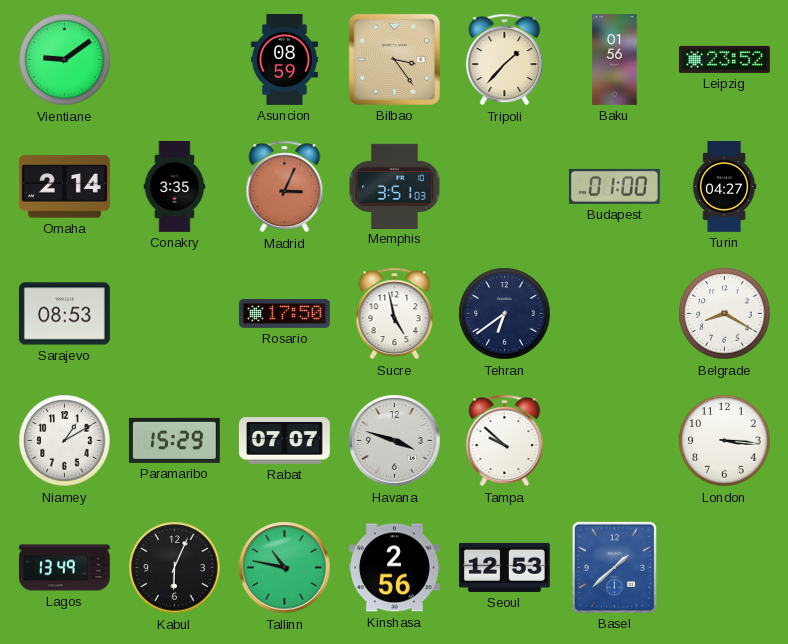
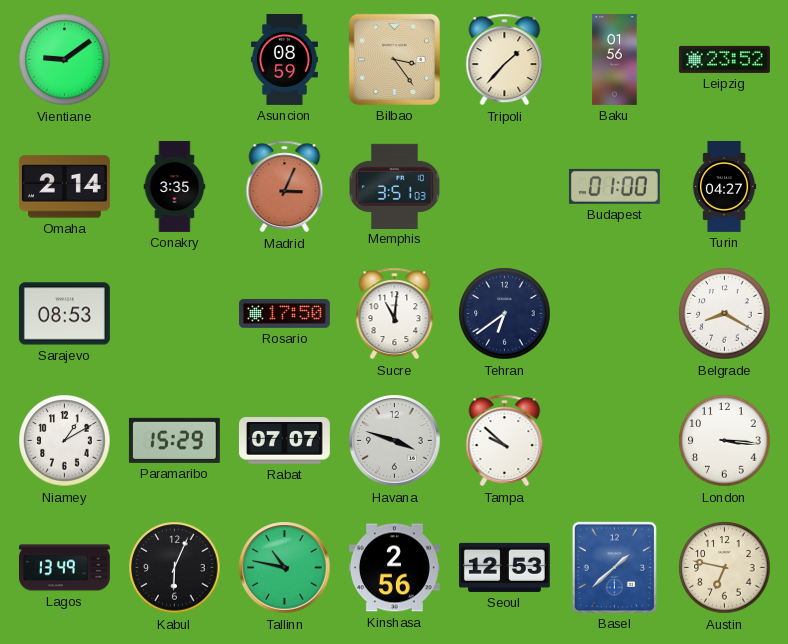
Sucre: 4:58 -> 11:01 (395, 314)
Austin: none -> 6:47 (725, 568)
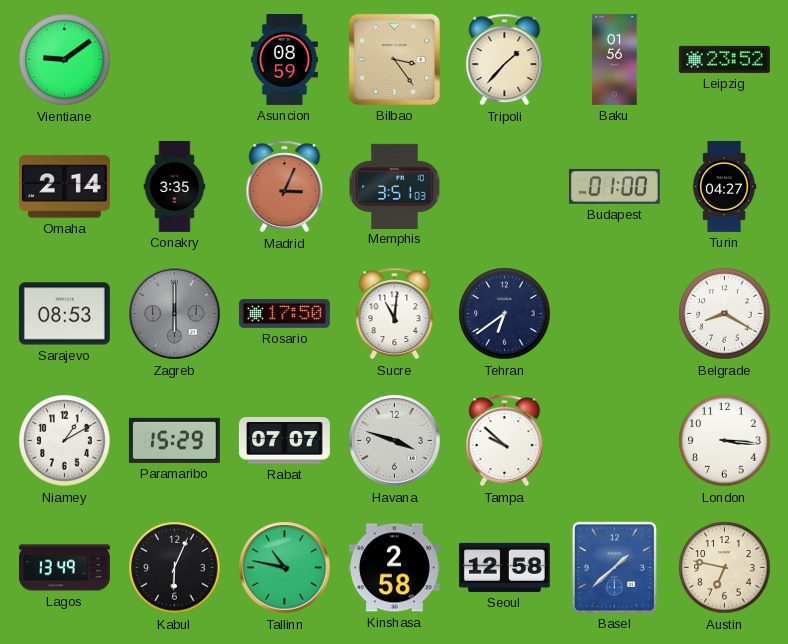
Zagreb: none -> 6:00 (175, 314)
Kinshasa: 2:56 -> 2:58 (394, 568)
Seoul: 12:53 -> 12:58 (504, 567)
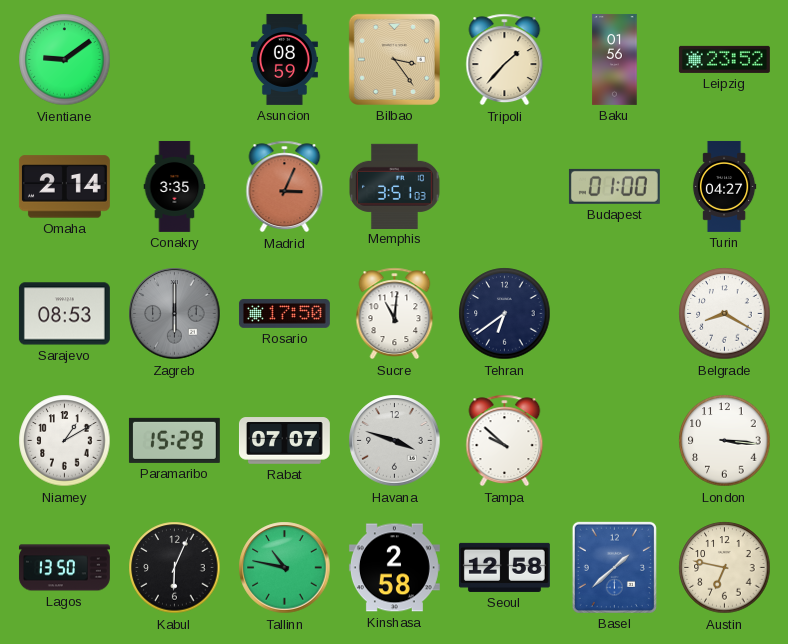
Lagos: 13:49 -> 13:50 (64, 568)
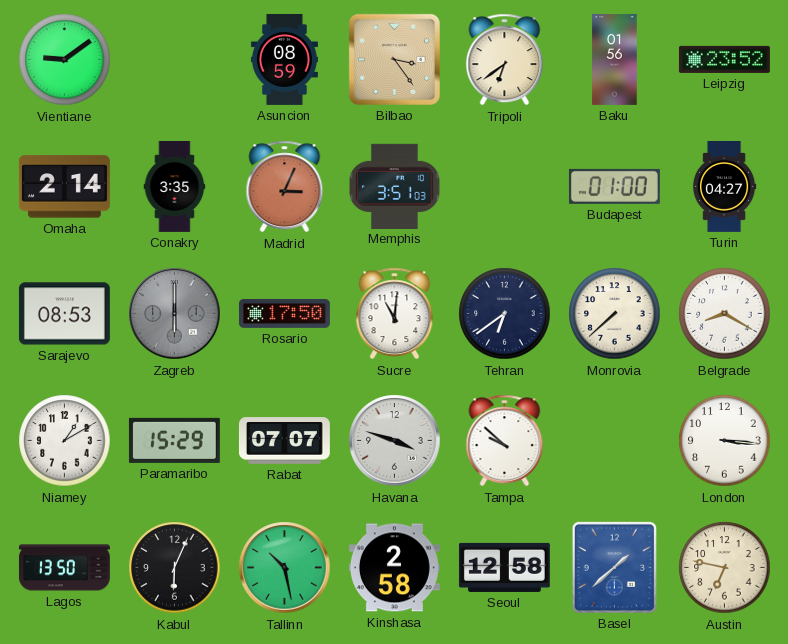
Tripoli: 1:37 -> 6:39 (505, 60)
Monrovia: none -> 7:38 (615, 314)
Tallinn: 10:47 -> 10:28 (285, 568)
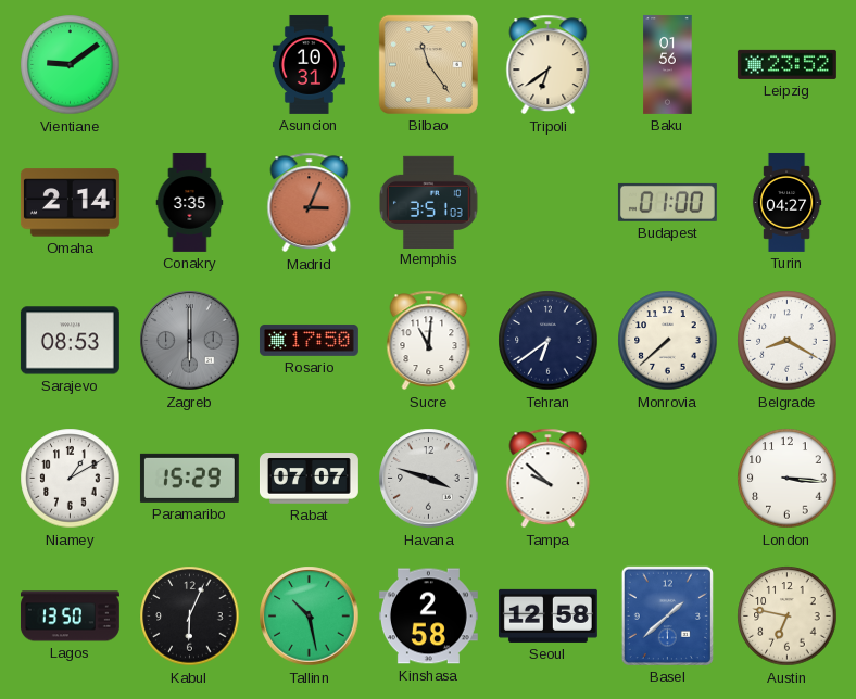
Asuncion: 08:59 -> 10:31 (309, 64)
Bilbao: 3:24 -> 11:24 (428, 64)
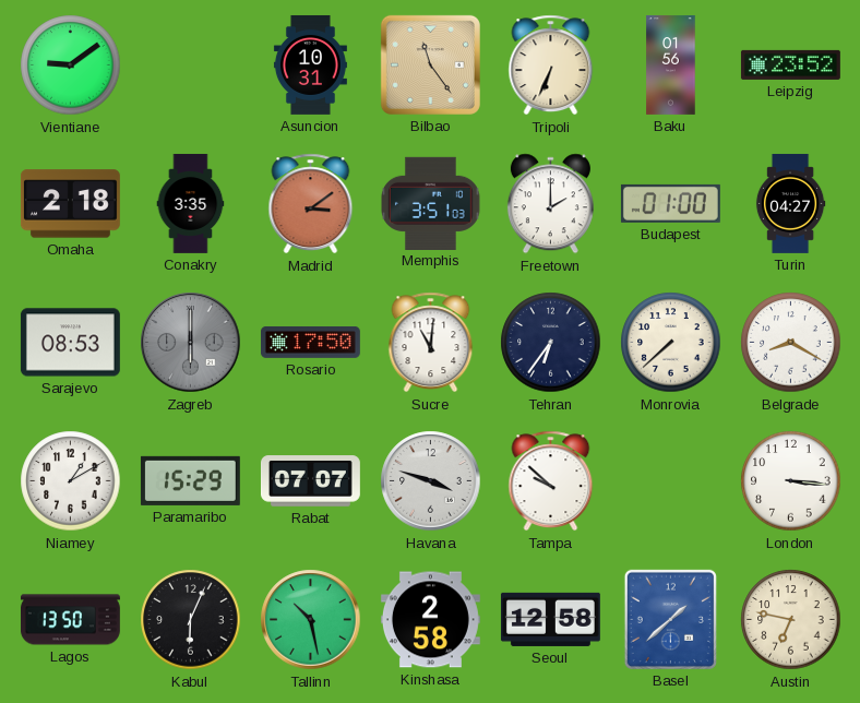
Tripoli: 6:39 -> 6:34 (551, 65)
Omaha: 2:14 -> 2:18 (70, 204)
Madrid: 3:04 -> 3:09 (311, 204)
Freetown: none -> 2:00 (550, 204)
Tehran: 6:39 -> 6:36 (551, 343)
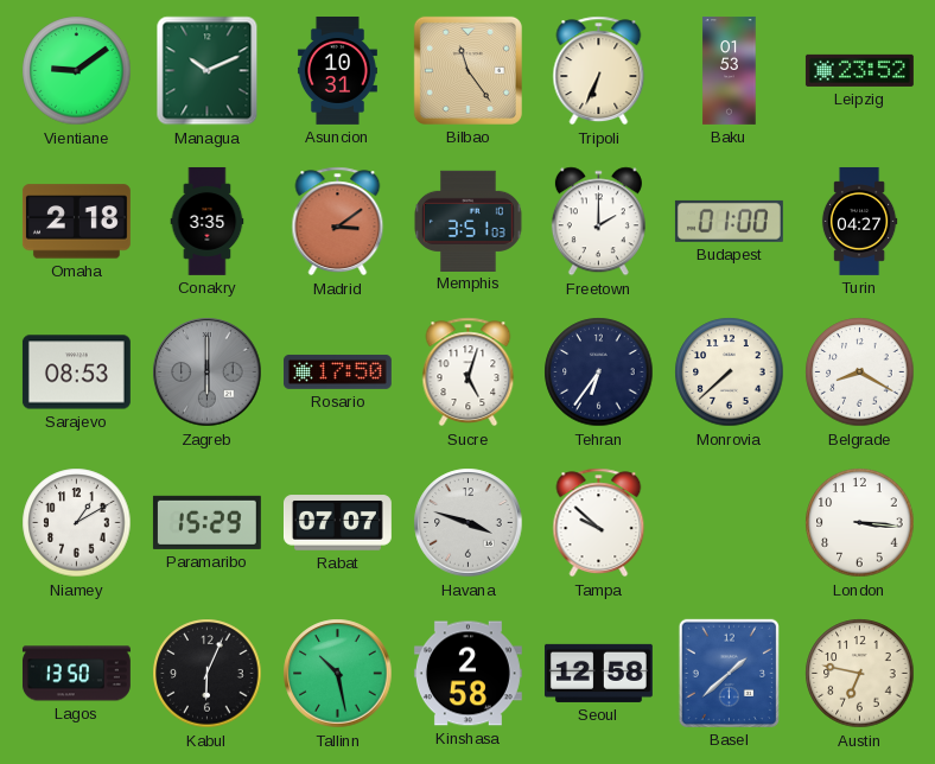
Managua: none -> 10:11 (208, 71)
Baku: 01:56 -> 01:53 (730, 70)
Sucre: 11:01 -> 5:03 (469, 373)
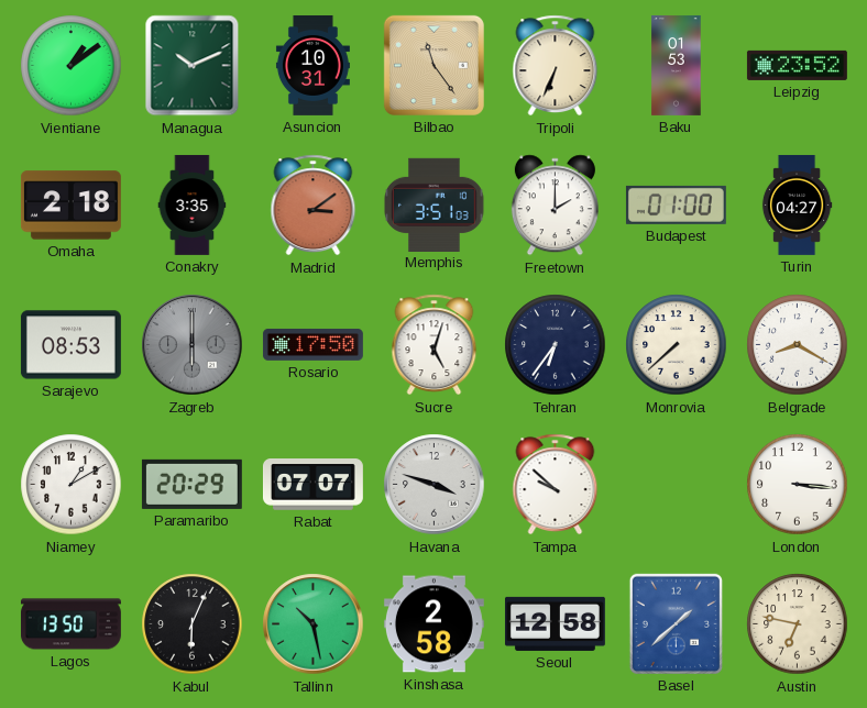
Vientiane: 9:09 -> 1:09 (72, 66)
Paramaribo: 15:29 -> 20:29 (191, 484)
